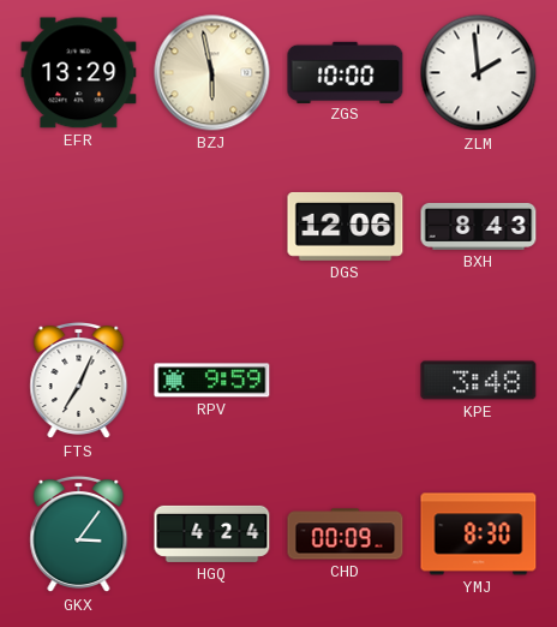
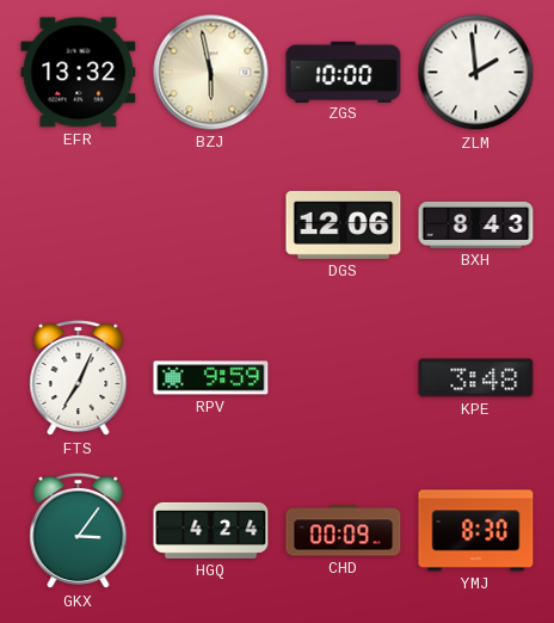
EFR: 13:29 -> 13:32 (79, 73)
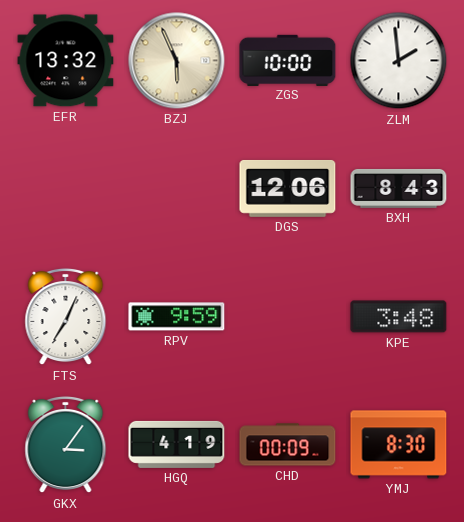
BZJ: 5:58 -> 5:56 (177, 61)
HGQ: 4:24 -> 4:19 (177, 444)
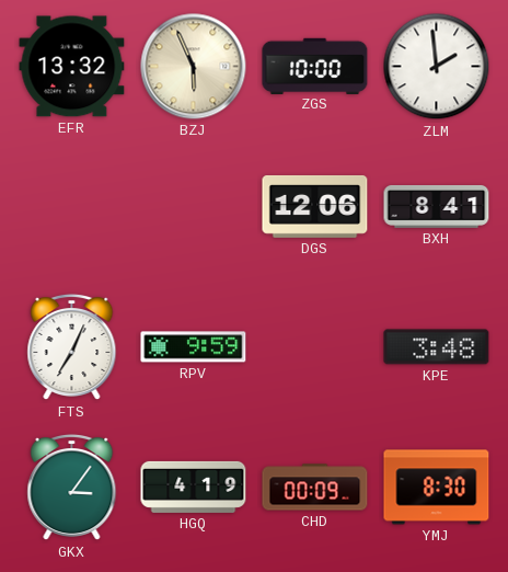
BXH: 8:43 -> 8:41 (437, 207)
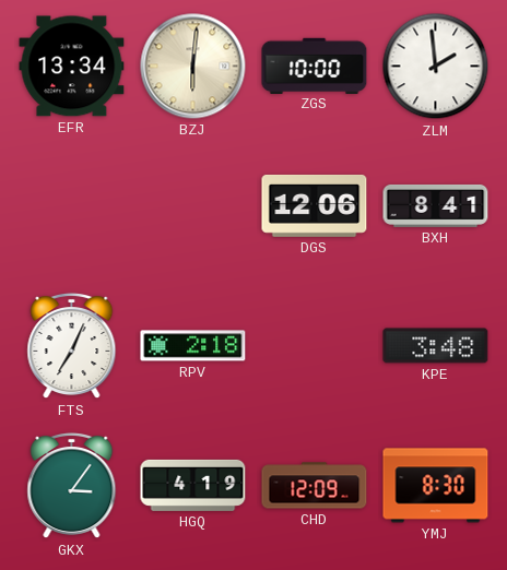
EFR: 13:32 -> 13:34 (72, 67)
BZJ: 5:56 -> 6:01 (193, 67)
RPV: 9:59 -> 2:18 (193, 346)
CHD: 00:09 -> 12:09 (315, 486)
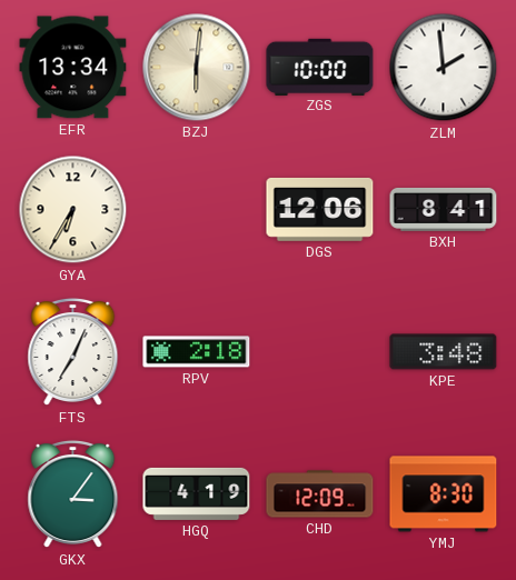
GYA: none -> 6:35 (73, 210)
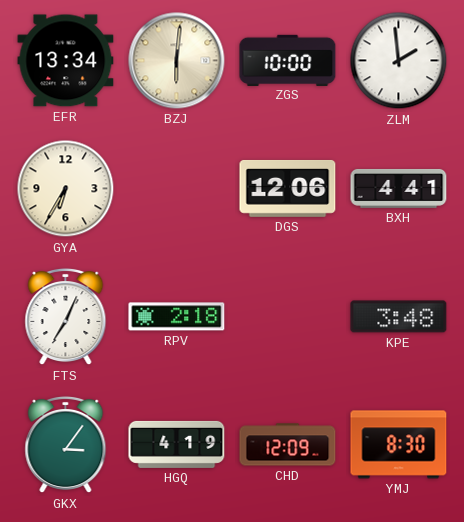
BXH: 8:41 -> 4:41 (399, 189)
